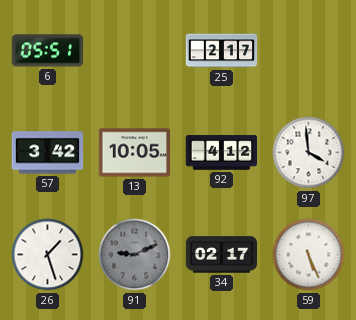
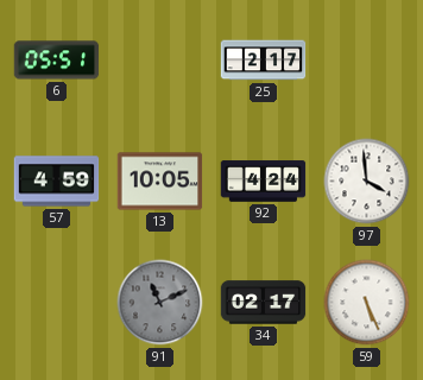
57: 3:42 -> 4:59 (57, 182)
92: 4:12 -> 4:24 (264, 182)
26: 1:27 -> none (48, 255)
91: 9:11 -> 11:11 (160, 303)
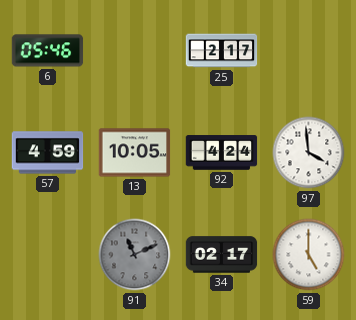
6: 05:51 -> 05:46 (48, 51)
59: 5:26 -> 5:00 (309, 255)
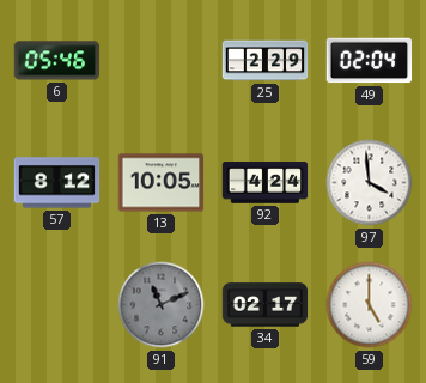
25: 2:17 -> 2:29 (266, 61)
49: none -> 02:04 (370, 61)
57: 4:59 -> 8:12 (57, 183)
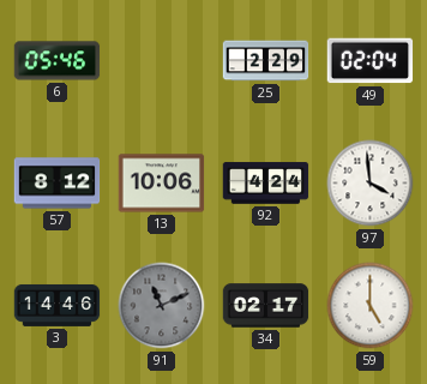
13: 10:05 -> 10:06 (162, 184)
3: none -> 14:46 (58, 305)
